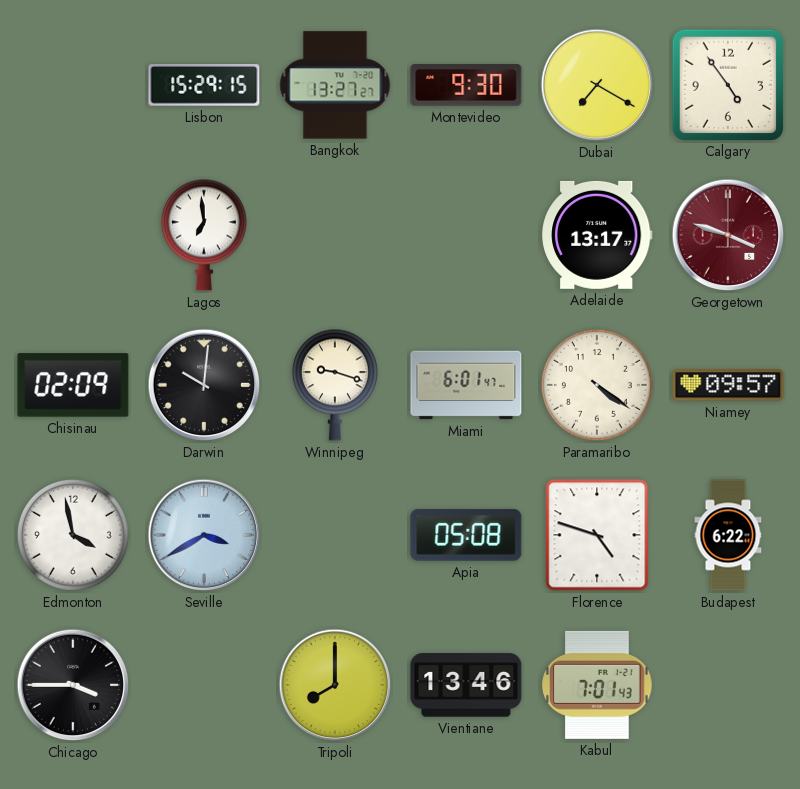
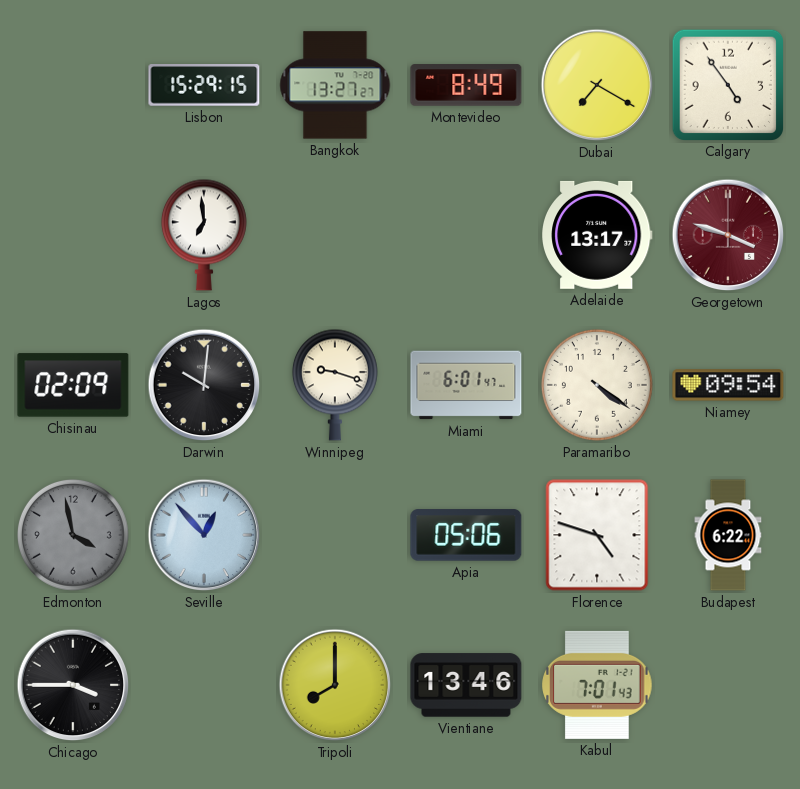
Montevideo: 9:30 -> 8:49 (466, 85)
Niamey: 09:57 -> 09:54 (728, 385)
Edmonton dial: white -> grey (73, 535)
Seville: 3:40 -> 12:53 (204, 535)
Apia: 05:08 -> 05:06 (466, 535)
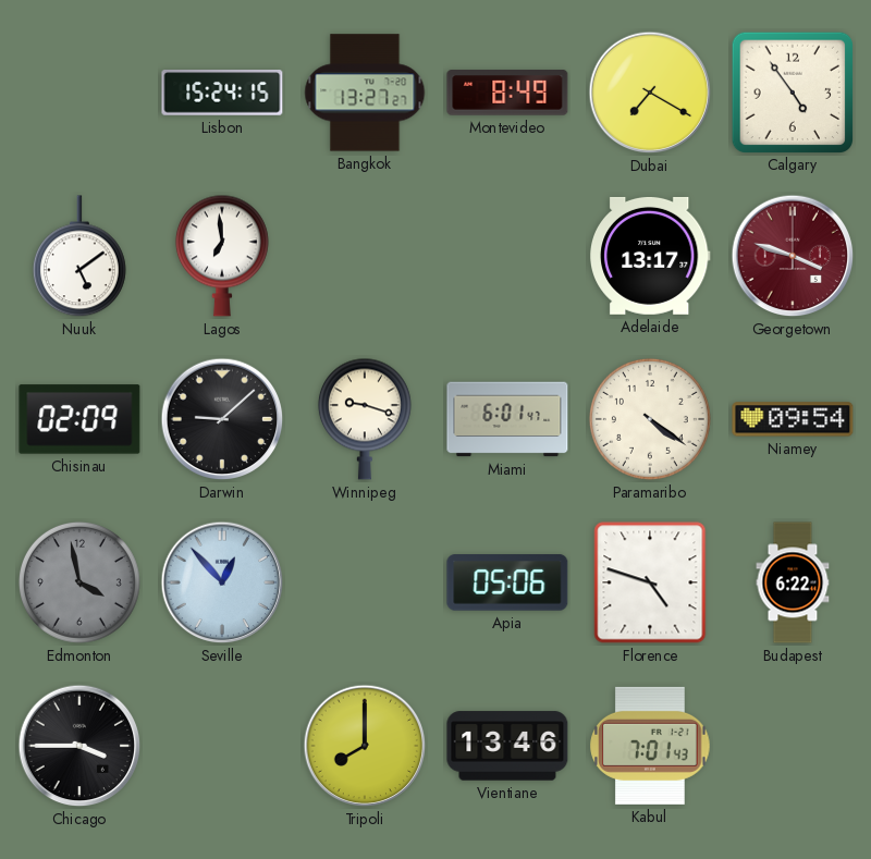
Lisbon: 15:29 -> 15:24 (222, 93)
Nuuk: none -> 5:09 (79, 257)
Darwin: 10:01 -> 9:08 (222, 419)
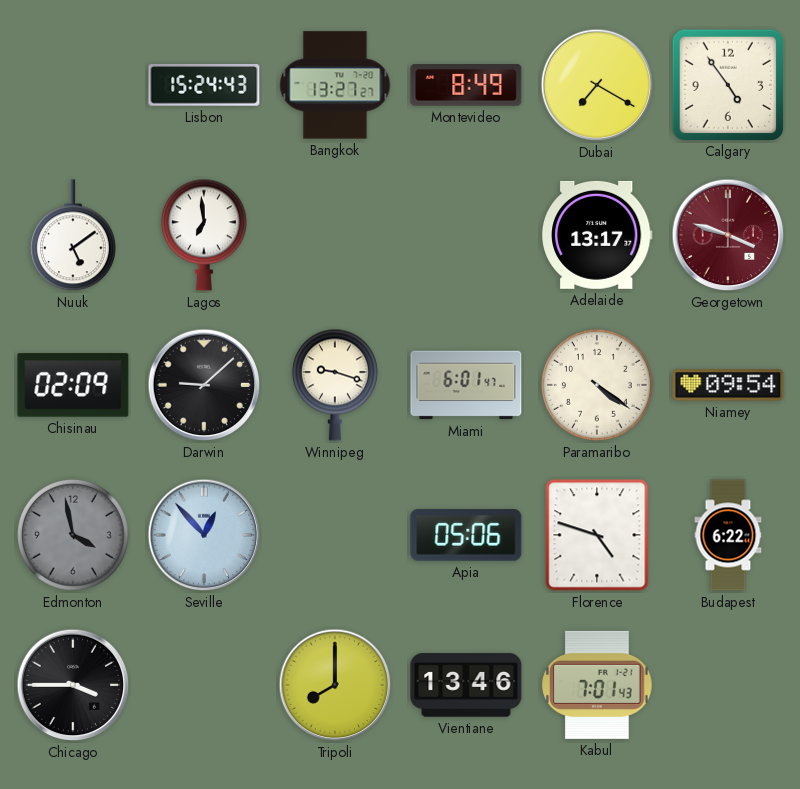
Lisbon: 15:24:15 -> 15:24:43 (204, 85)
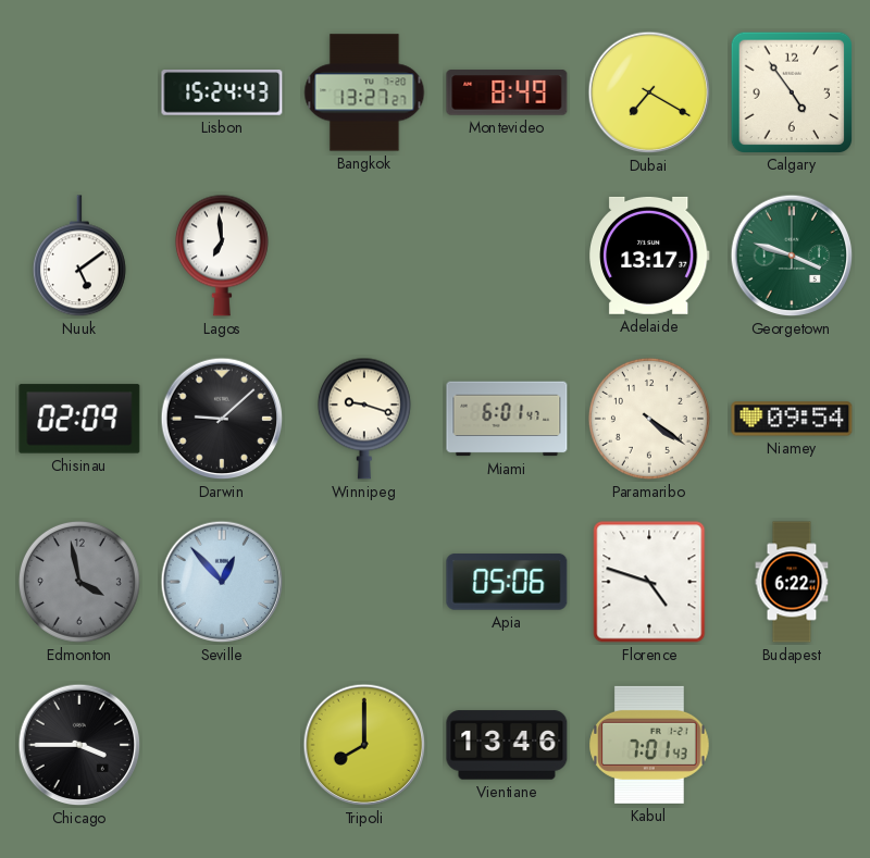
Georgetown dial: burgundy -> green (792, 256)
